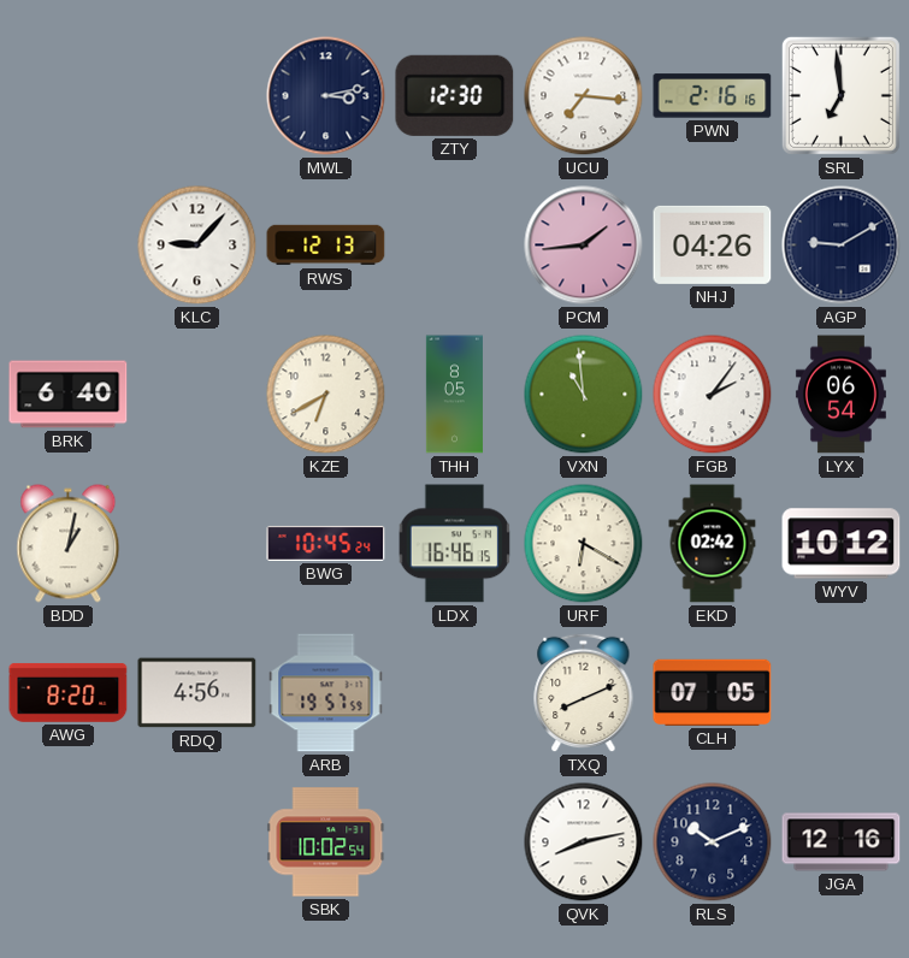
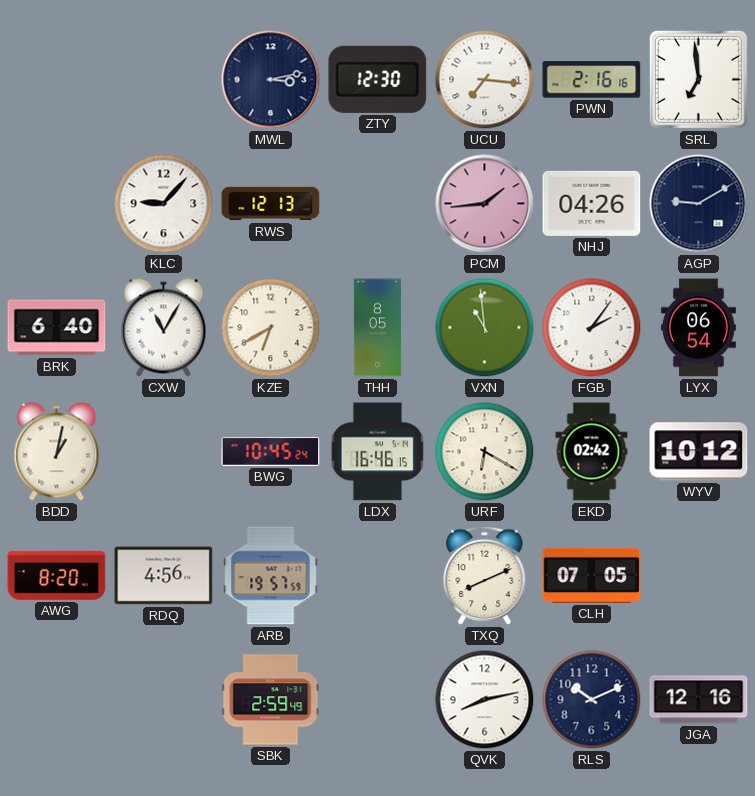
CXW: none -> 11:05 (164, 328)
SBK: 10:02 -> 2:59 (271, 700)
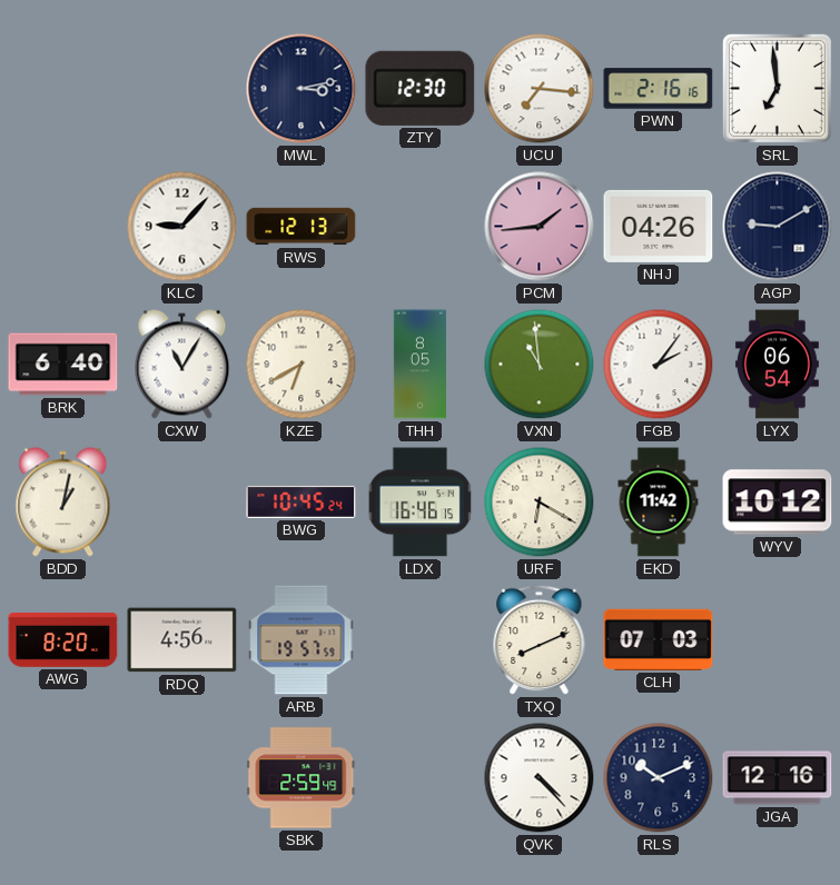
EKD: 02:42 -> 11:42 (659, 503)
CLH: 07:05 -> 07:03 (659, 639)
QVK: 8:13 -> 4:23 (540, 778)
